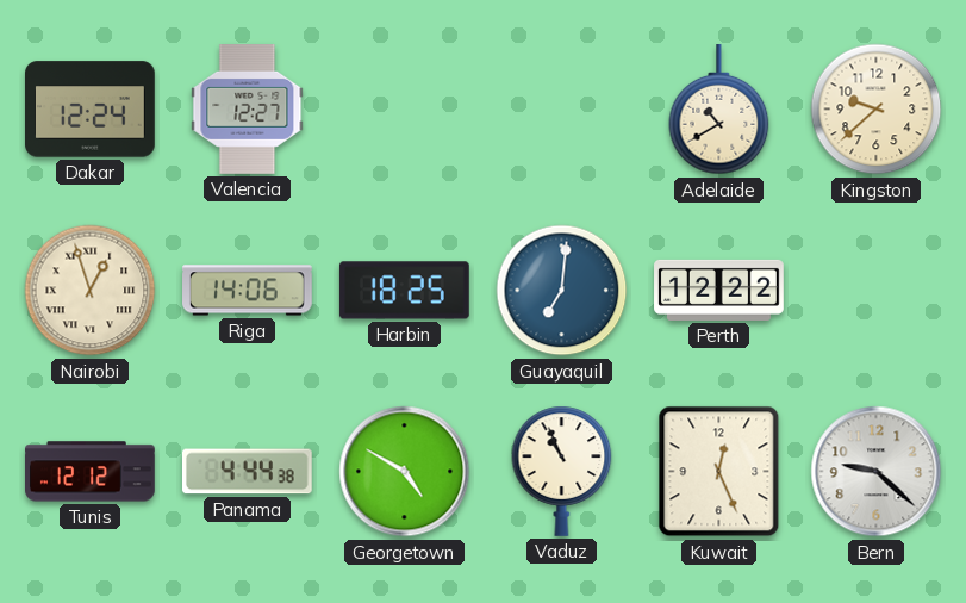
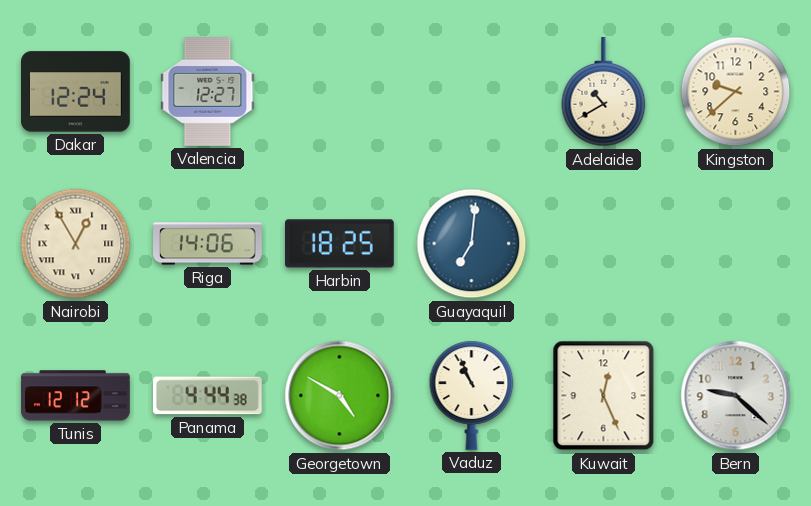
Nairobi: 12:57 -> 12:55 (76, 244)
Perth: 12:22 -> none (719, 290)
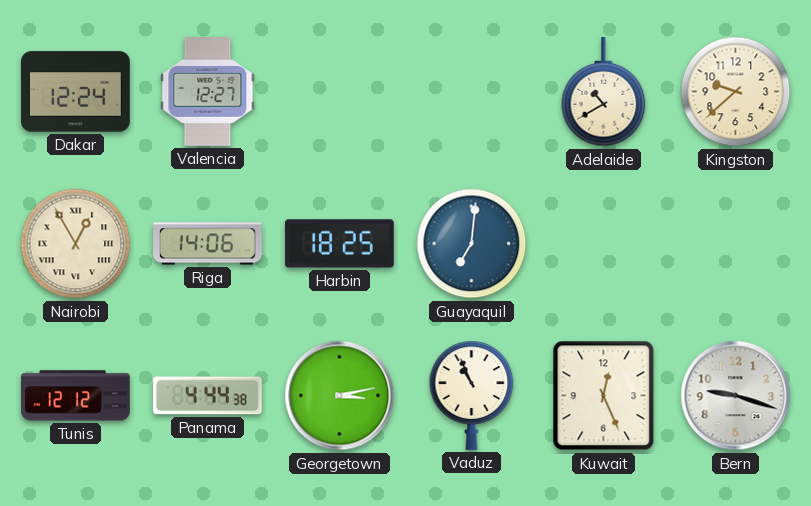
Georgetown: 4:50 -> 3:13 (340, 396)
Bern: 9:22 -> 9:18 (736, 396)
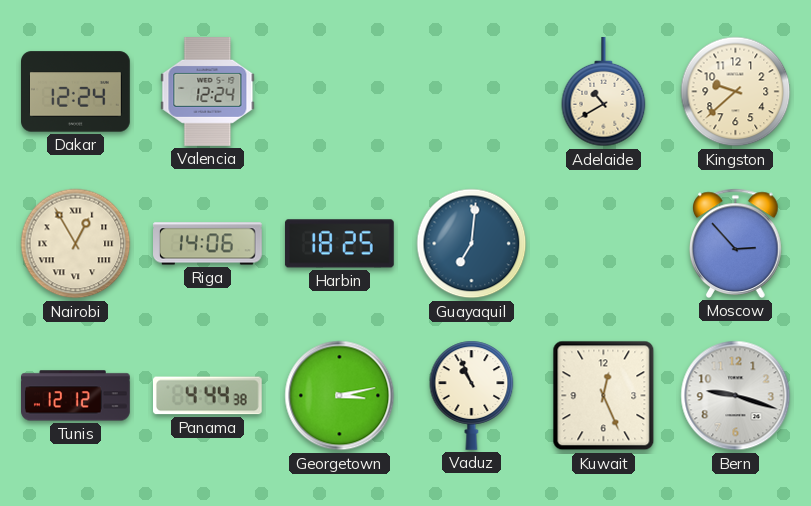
Valencia: 12:27 -> 12:24 (208, 92)
Moscow: none -> 2:53 (736, 243)
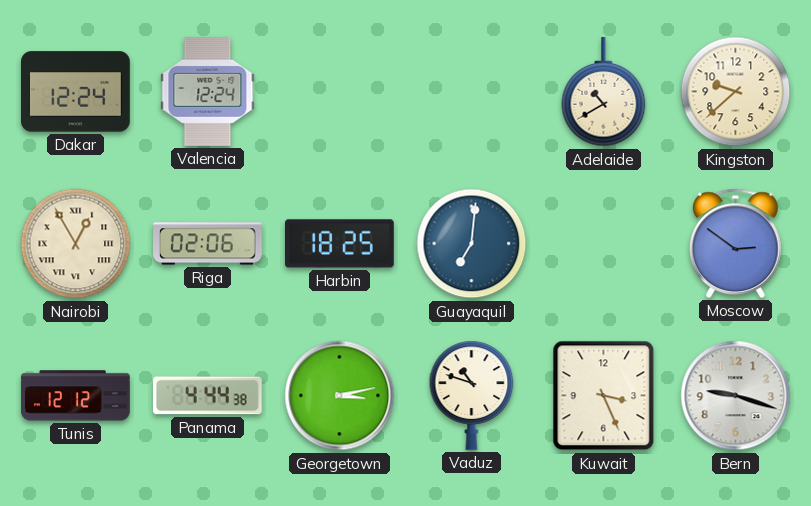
Riga: 14:06 -> 02:06 (208, 244)
Moscow: 2:53 -> 2:51 (736, 243)
Vaduz: 10:56 -> 10:48 (472, 395)
Kuwait: 12:26 -> 3:26 (604, 396)
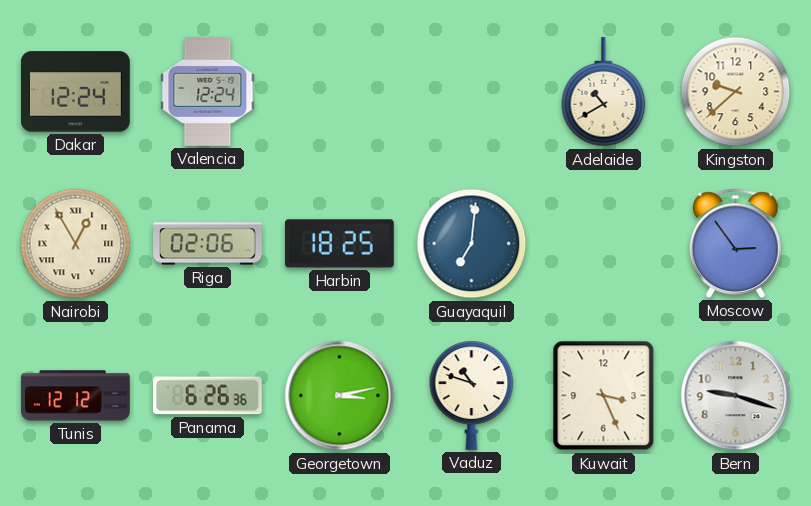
Moscow: 2:51 -> 2:54 (736, 243)
Panama: 4:44 -> 6:26 (207, 396)
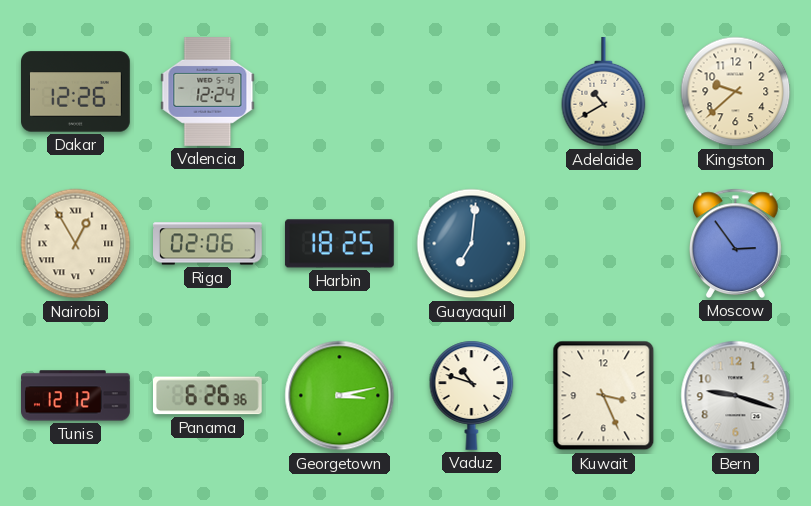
Dakar: 12:24 -> 12:26 (76, 92)
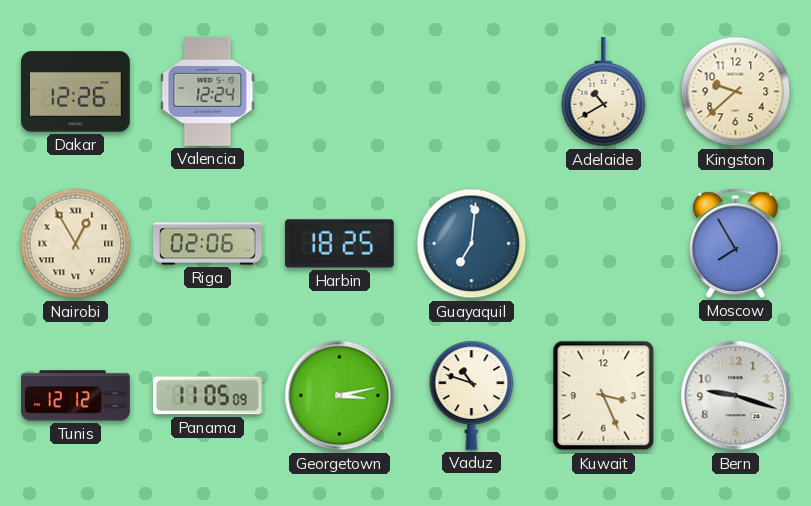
Moscow: 2:54 -> 7:55 (736, 243)
Panama: 6:26 -> 11:05 (207, 396)
